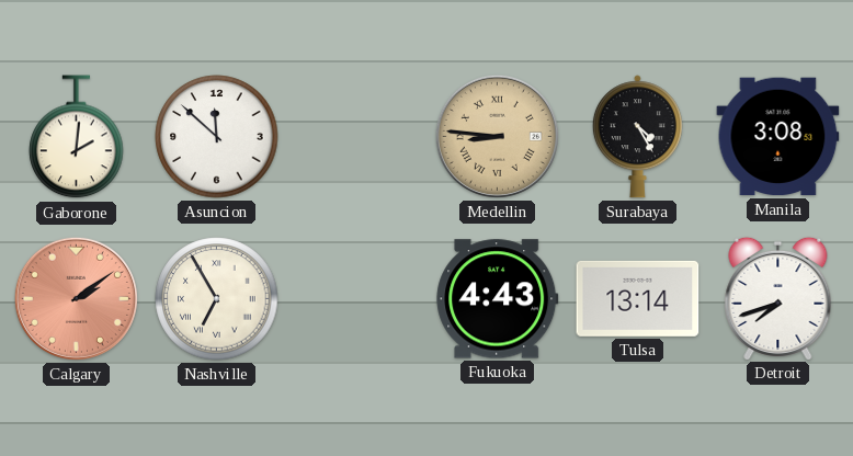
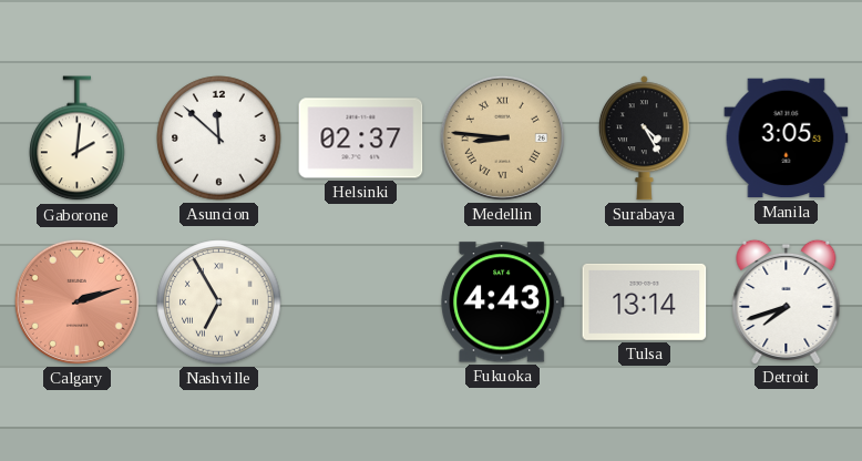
Helsinki: none -> 02:37 (361, 139)
Manila: 3:08 -> 3:05 (787, 139)
Calgary: 2:09 -> 2:12 (76, 301)
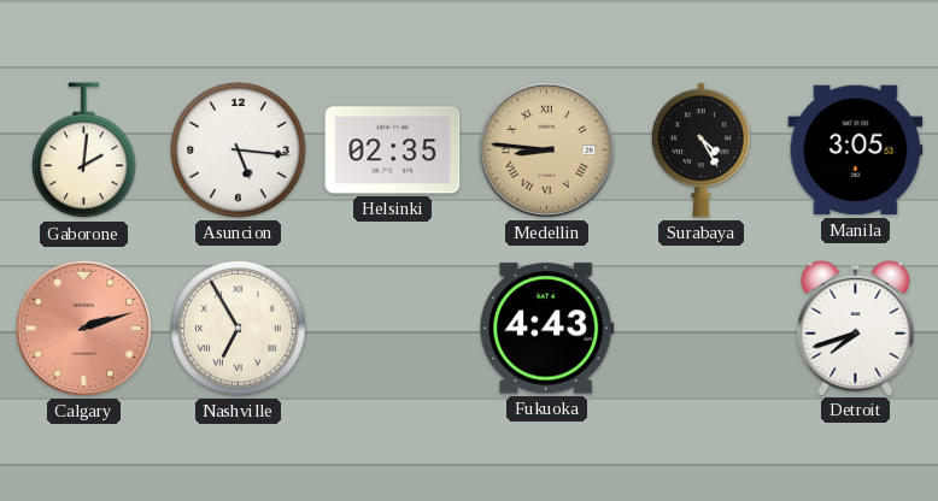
Asuncion: 11:52 -> 5:16 (239, 151)
Helsinki: 02:37 -> 02:35 (393, 151)
Tulsa: 13:14 -> none (645, 301)
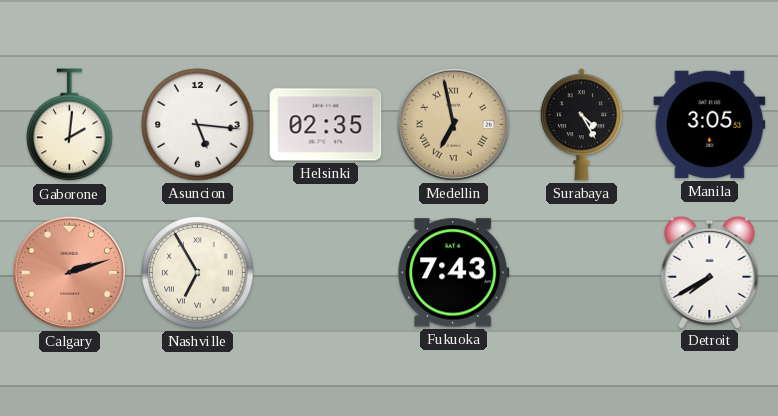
Medellin: 8:46 -> 6:58 (453, 124)
Fukuoka: 4:43 -> 7:43 (454, 273)
Detroit: 7:42 -> 7:40 (710, 272)
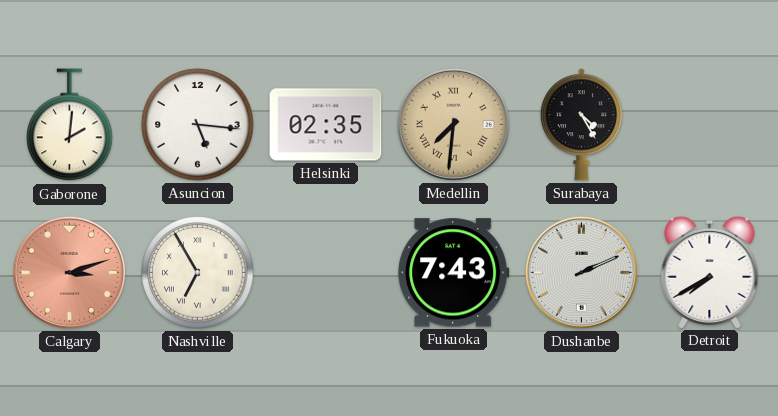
Medellin: 6:58 -> 7:31 (453, 124)
Manila: 3:05 -> none (710, 125)
Calgary: 2:12 -> 3:12 (69, 272)
Dushanbe: none -> 2:11 (581, 272)
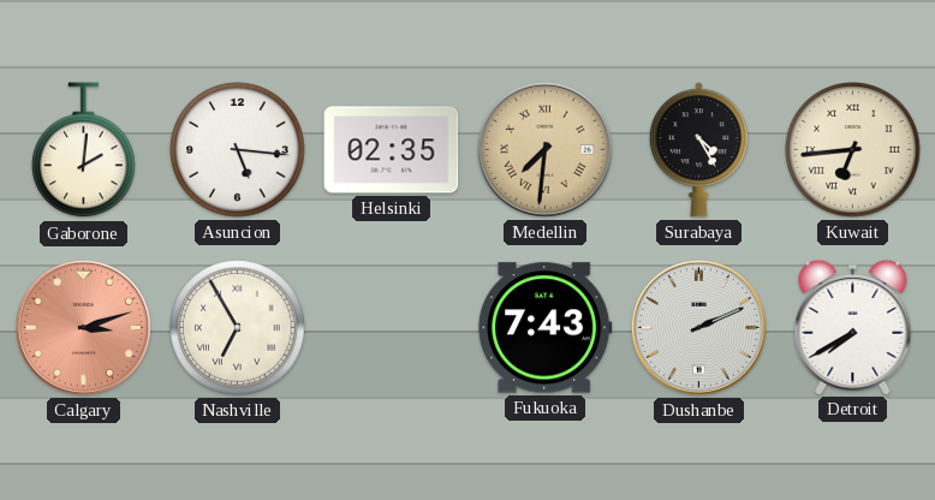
Kuwait: none -> 6:44 (853, 150)
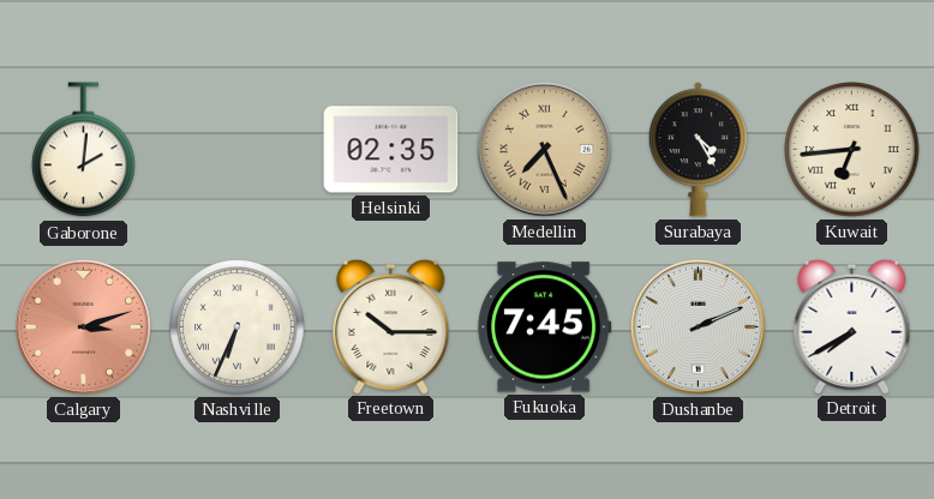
Asuncion: 5:16 -> none (238, 150)
Medellin: 7:31 -> 7:26 (544, 149)
Nashville: 6:55 -> 6:34 (238, 327)
Freetown: none -> 10:15 (391, 326)
Fukuoka: 7:43 -> 7:45 (545, 327)
